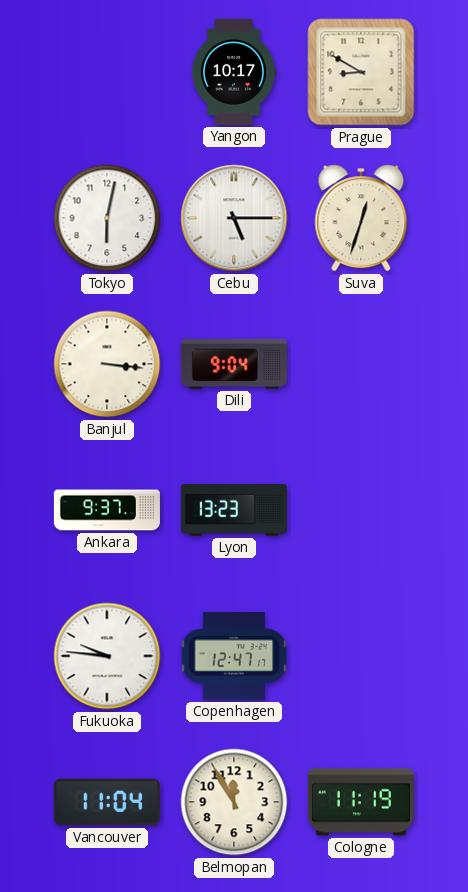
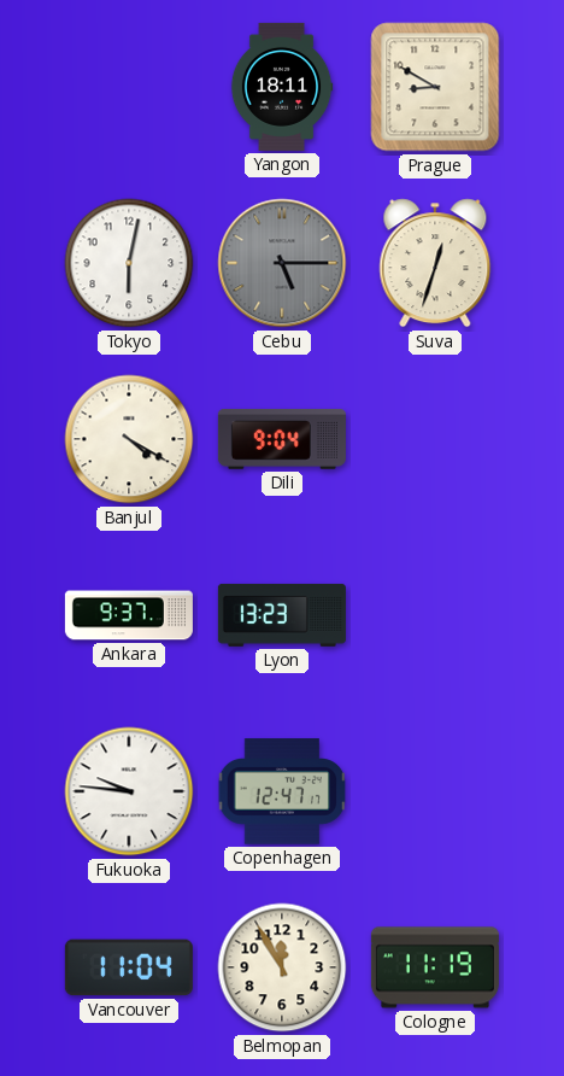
Yangon: 10:17 -> 18:11 (282, 87)
Cebu dial: white -> grey (282, 263)
Banjul: 3:16 -> 4:20 (129, 439)
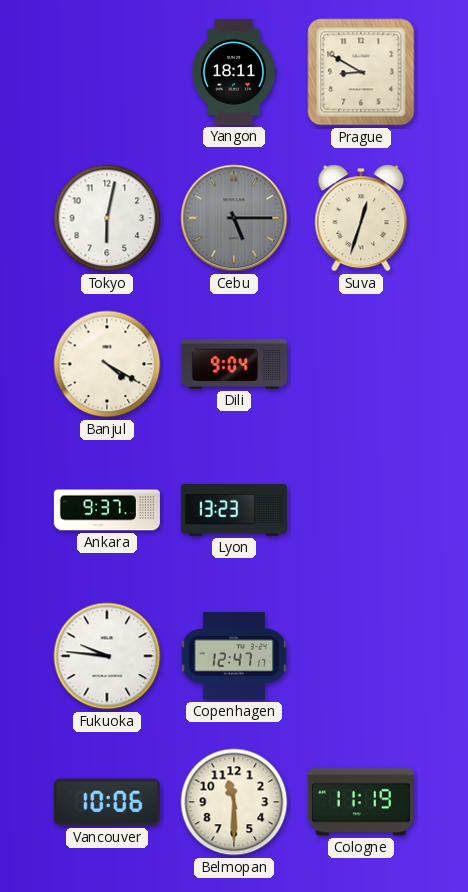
Vancouver: 11:04 -> 10:06 (107, 802)
Belmopan: 11:55 -> 11:30 (234, 802)
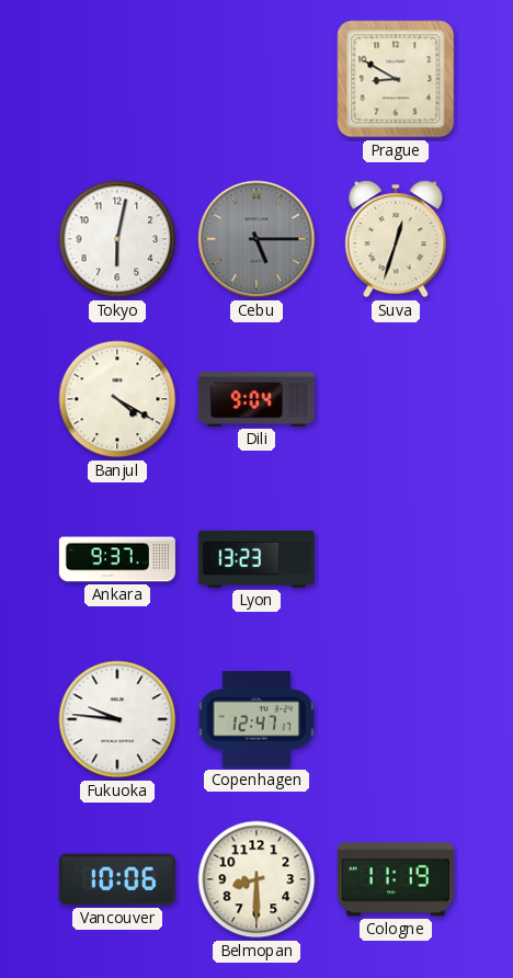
Yangon: 18:11 -> none (234, 72)
Belmopan: 11:30 -> 8:30 (256, 879)
